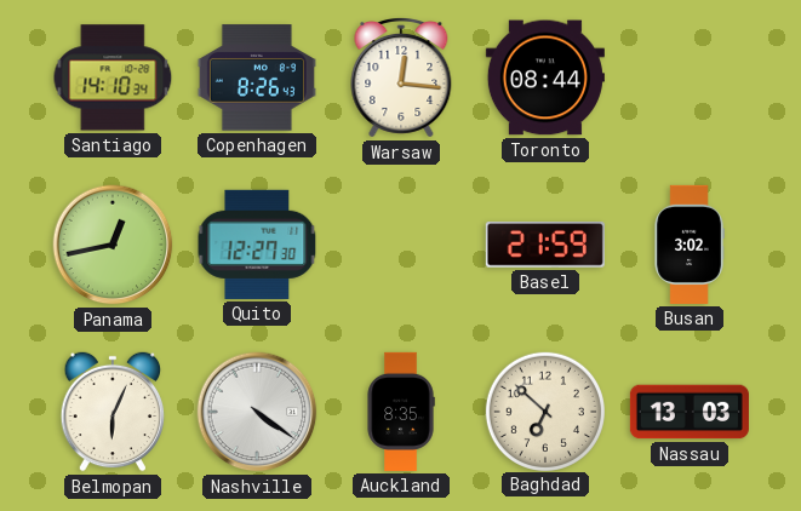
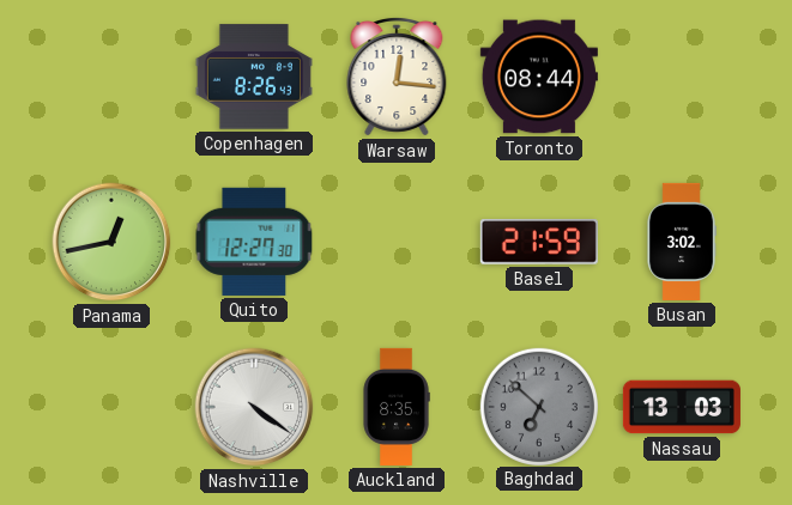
Santiago: 14:10 -> none (113, 77)
Belmopan: 6:04 -> none (113, 412)
Baghdad dial: cream -> grey (538, 406)
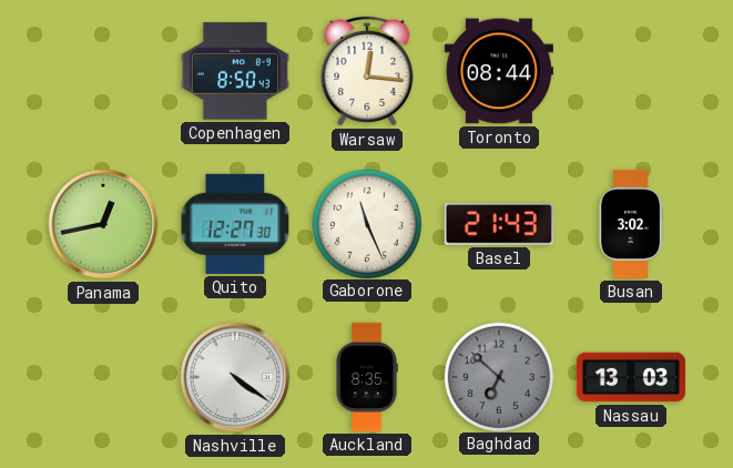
Copenhagen: 8:26 -> 8:50 (235, 71)
Gaborone: none -> 11:26 (366, 223)
Basel: 21:59 -> 21:43 (499, 225)
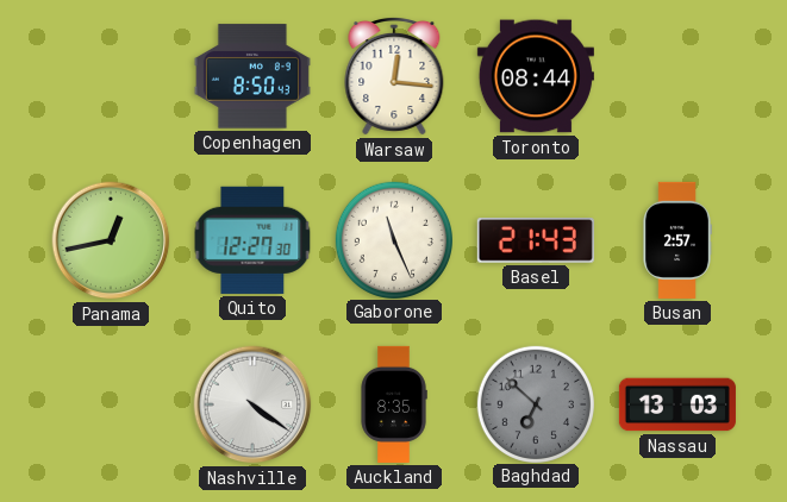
Busan: 3:02 -> 2:57 (677, 240)
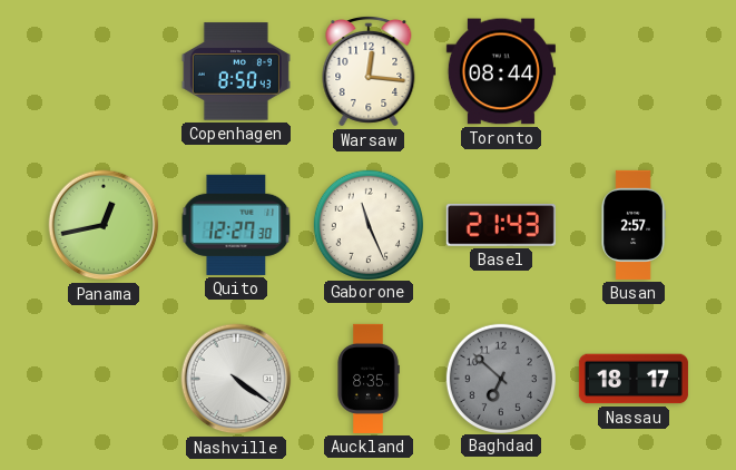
Nassau: 13:03 -> 18:17 (634, 379)
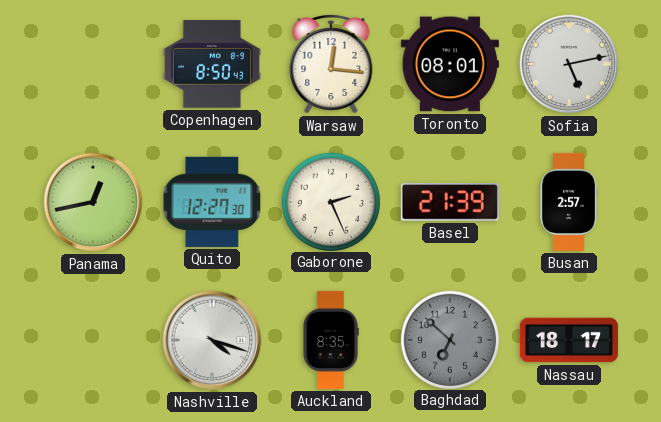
Toronto: 08:44 -> 08:01 (450, 64)
Sofia: none -> 5:13 (569, 64)
Gaborone: 11:26 -> 2:26 (330, 201)
Basel: 21:43 -> 21:39 (450, 203)
Nashville: 4:21 -> 4:18 (212, 340)
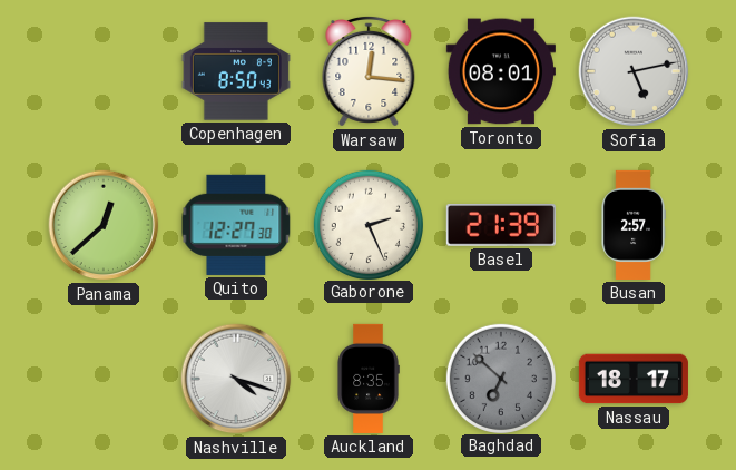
Panama: 12:43 -> 12:38 (104, 225)
